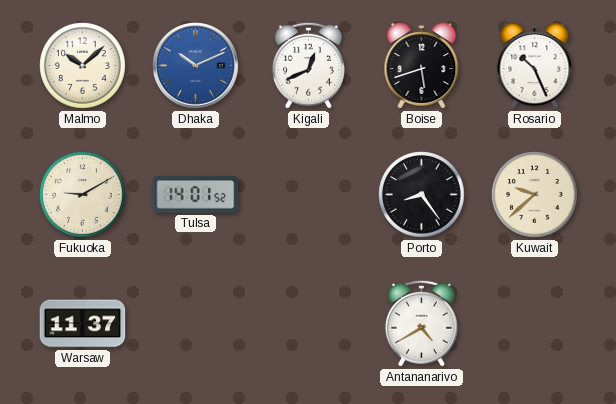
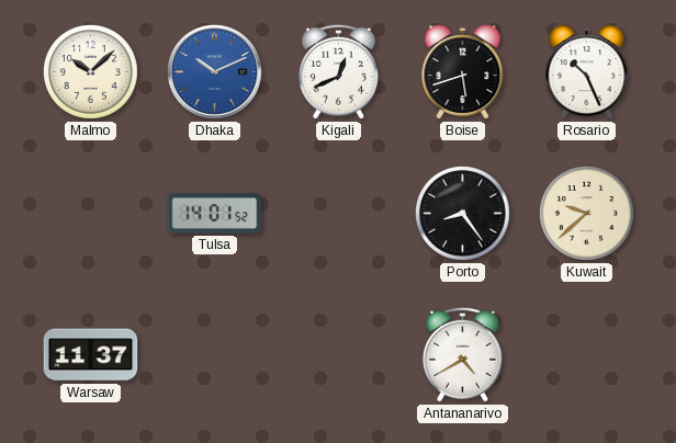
Fukuoka: 9:10 -> none (83, 195)
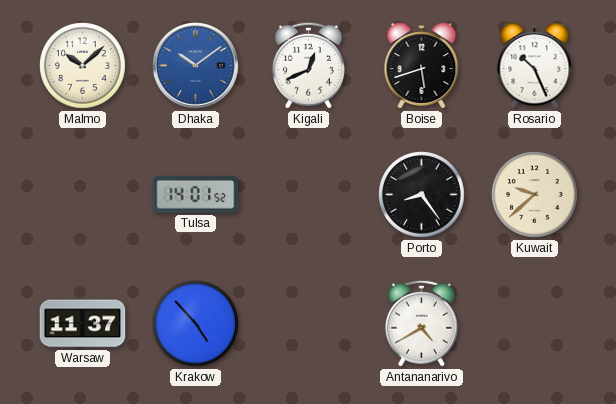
Dhaka: 10:11 -> 10:09 (196, 66)
Krakow: none -> 4:53 (196, 324)
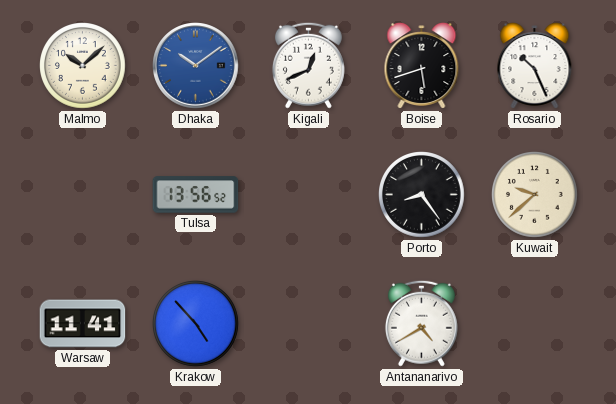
Tulsa: 14:01 -> 13:56 (196, 195)
Warsaw: 11:37 -> 11:41 (83, 324)
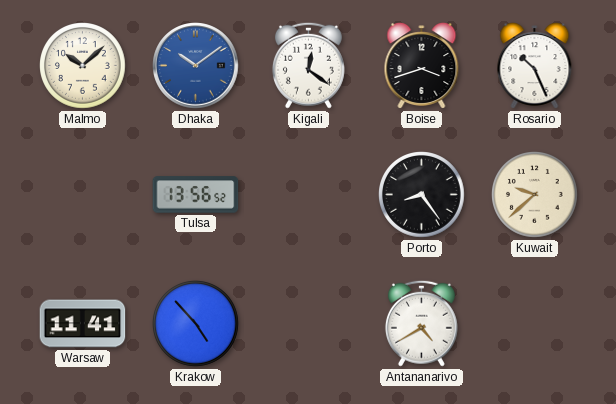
Kigali: 12:41 -> 12:21 (308, 65)
Boise: 5:42 -> 3:42 (422, 66)
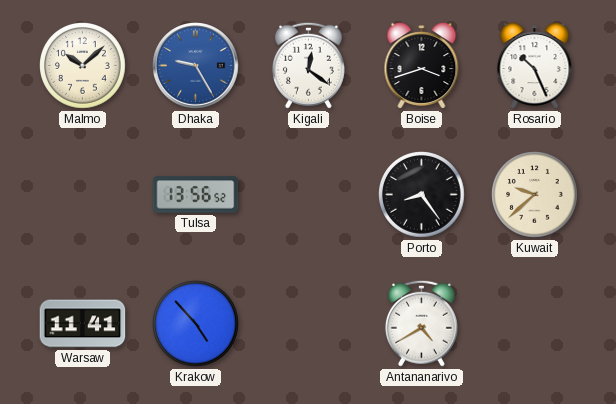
Dhaka: 10:09 -> 9:25 (196, 66)
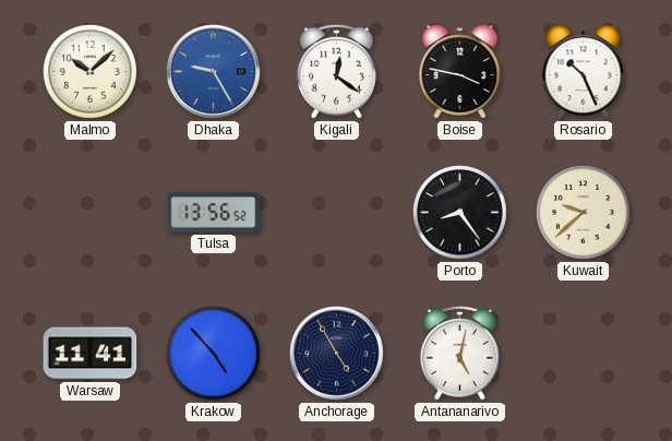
Boise: 3:42 -> 3:47 (460, 72)
Anchorage: none -> 4:55 (337, 354)
Antananarivo: 4:40 -> 5:02 (459, 353)
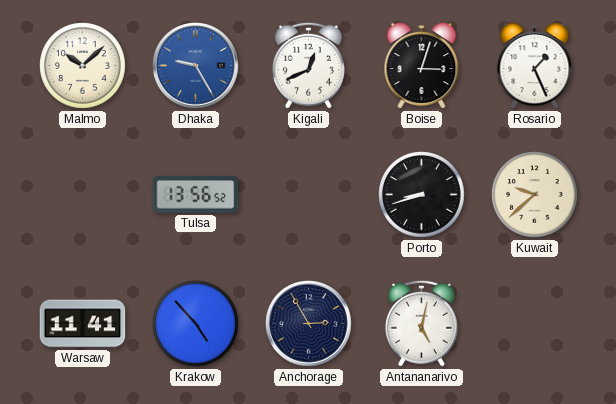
Kigali: 12:21 -> 12:41 (308, 65)
Boise: 3:47 -> 3:03 (422, 66)
Rosario: 10:26 -> 1:26 (535, 66)
Porto: 8:24 -> 8:42 (422, 195)
Anchorage: 4:55 -> 2:55 (309, 324)
